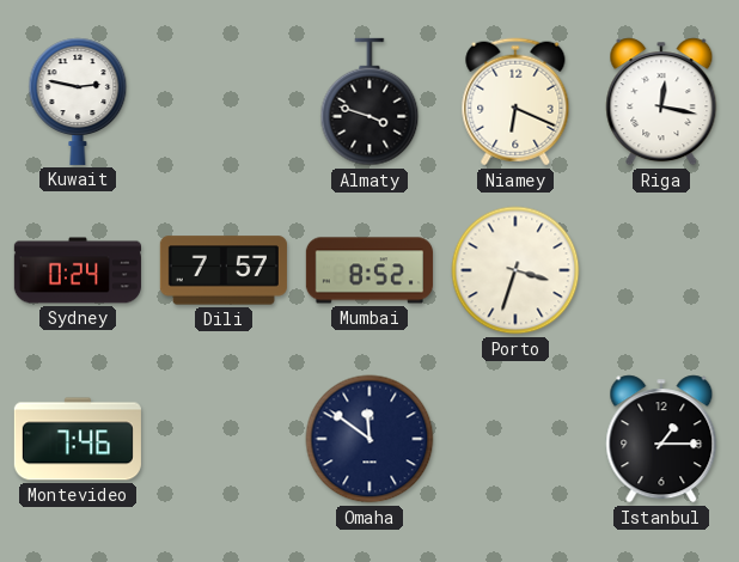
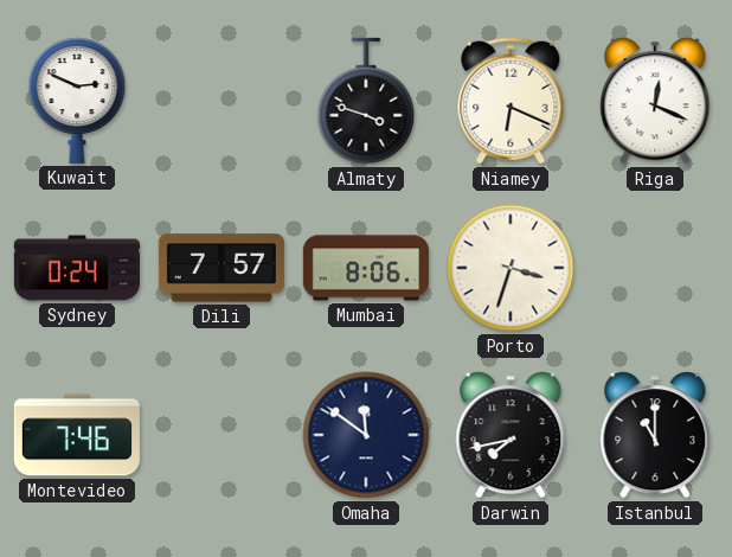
Kuwait: 2:47 -> 2:49 (77, 101)
Riga: 12:17 -> 12:19 (655, 101)
Mumbai: 8:52 -> 8:06 (366, 268)
Darwin: none -> 7:43 (511, 435)
Istanbul: 1:15 -> 11:00 (655, 435)
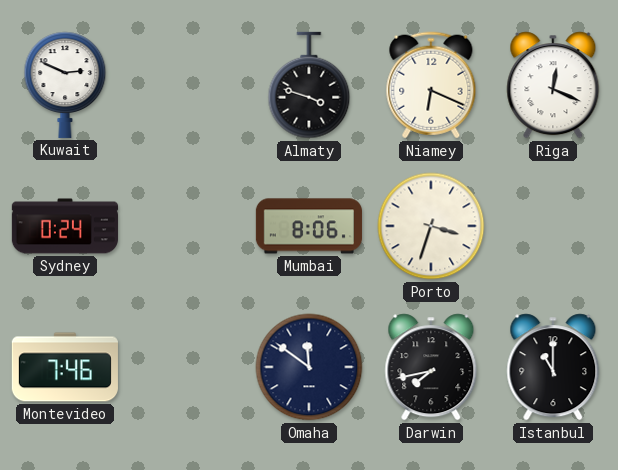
Dili: 7:57 -> none (221, 268)
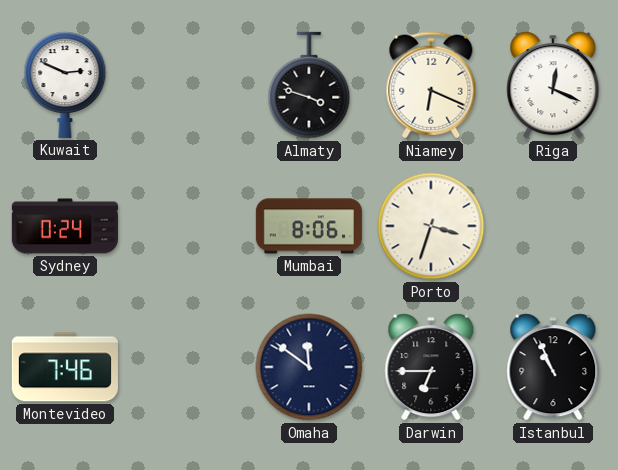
Darwin: 7:43 -> 6:45 (431, 367)
Istanbul: 11:00 -> 10:56 (553, 367)
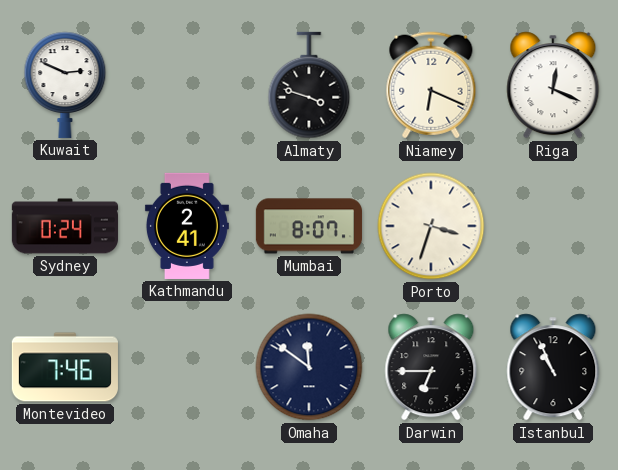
Kathmandu: none -> 2:41 (187, 226)
Mumbai: 8:06 -> 8:07 (309, 226)
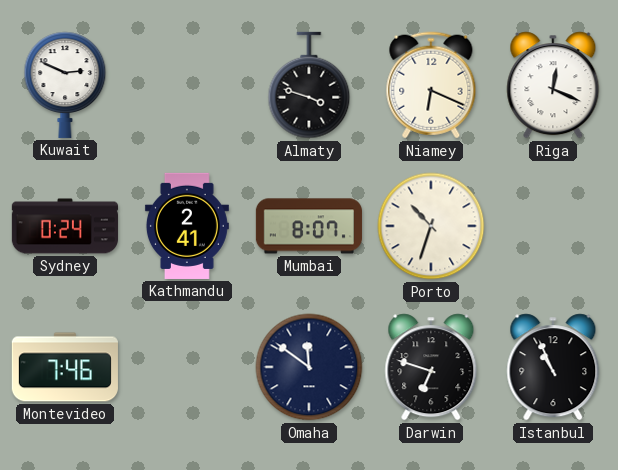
Porto: 3:33 -> 10:33 (431, 226)
Darwin: 6:45 -> 6:48 (431, 367)
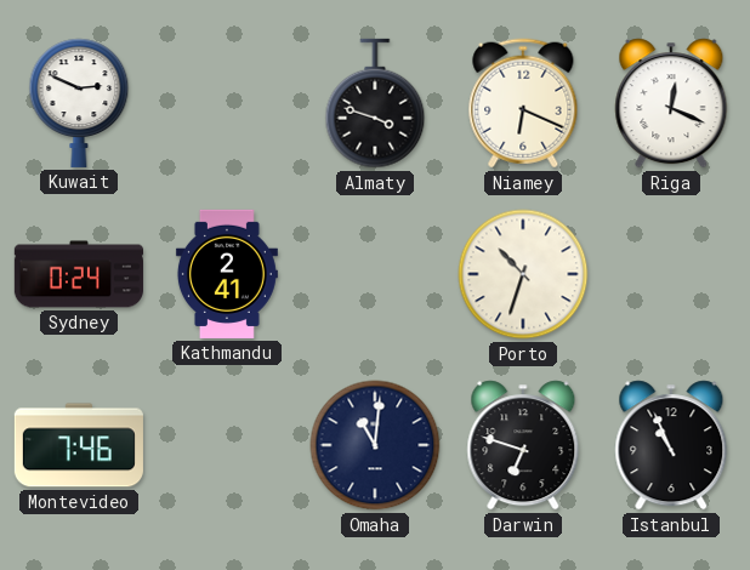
Mumbai: 8:07 -> none (309, 226)
Omaha: 11:51 -> 11:01 (375, 445)
